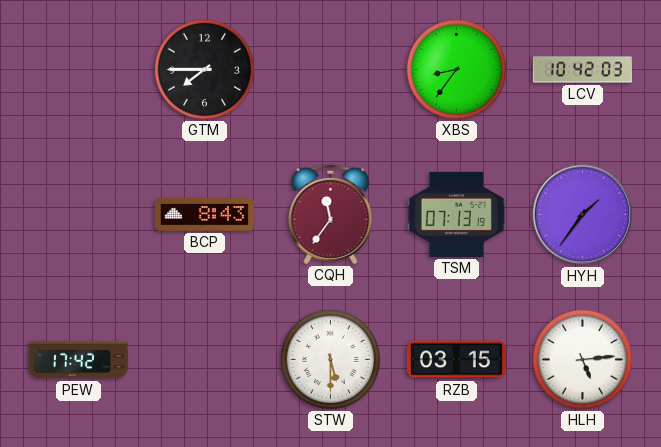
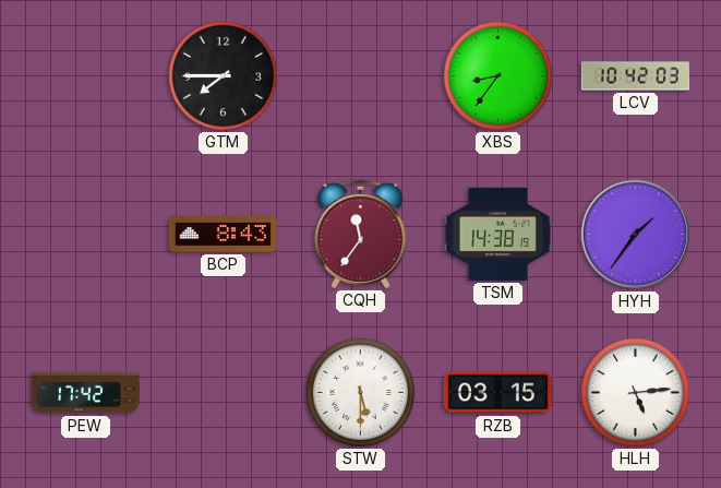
TSM: 07:13 -> 14:38 (497, 234)
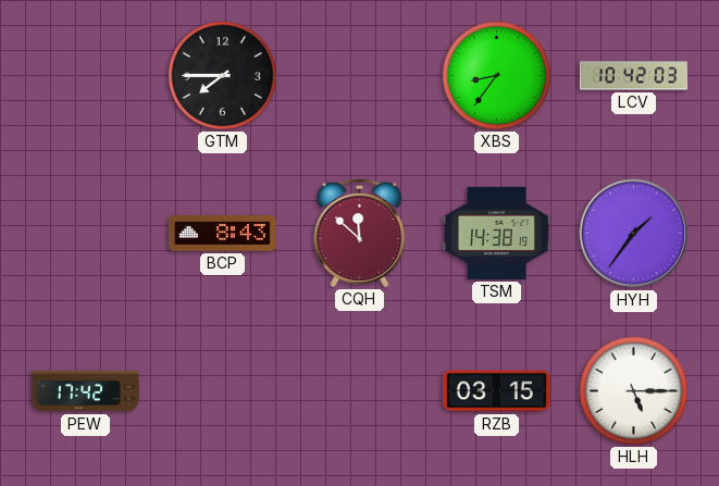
CQH: 11:36 -> 11:52 (360, 233)
STW: 5:30 -> none (360, 392)
HLH: 5:14 -> 5:15 (633, 390)
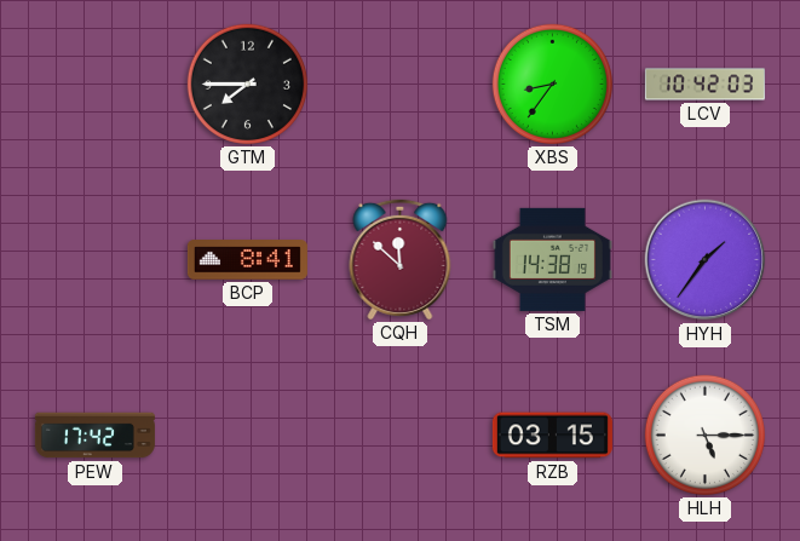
BCP: 8:43 -> 8:41 (247, 260)
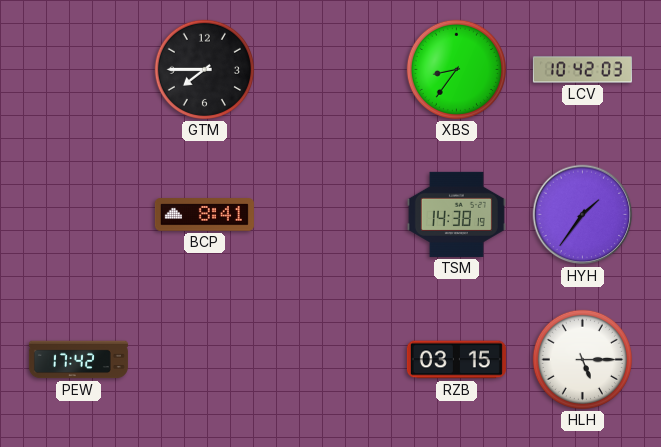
CQH: 11:52 -> none (401, 259)
